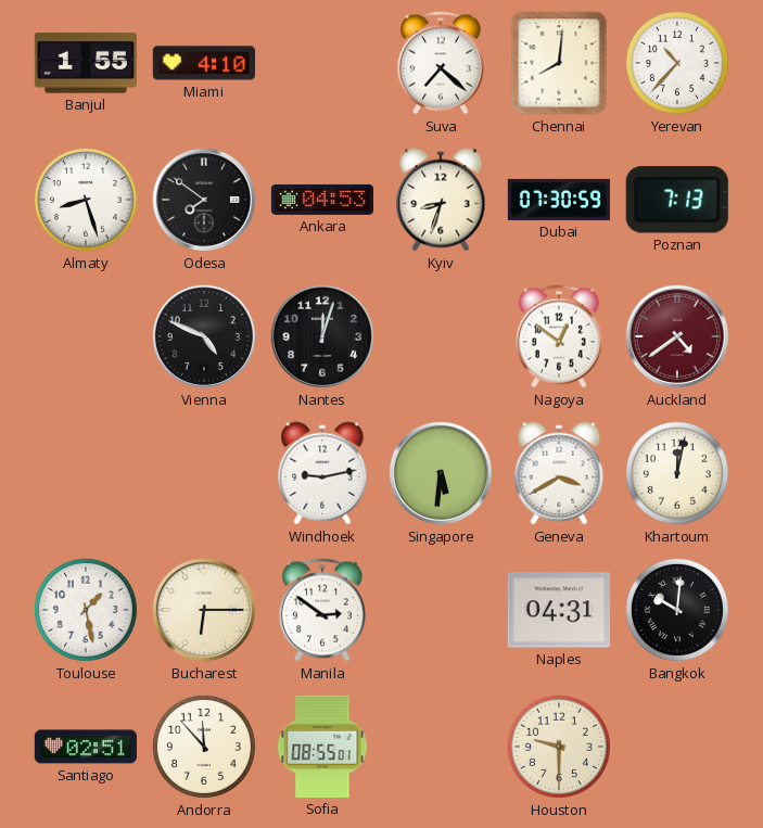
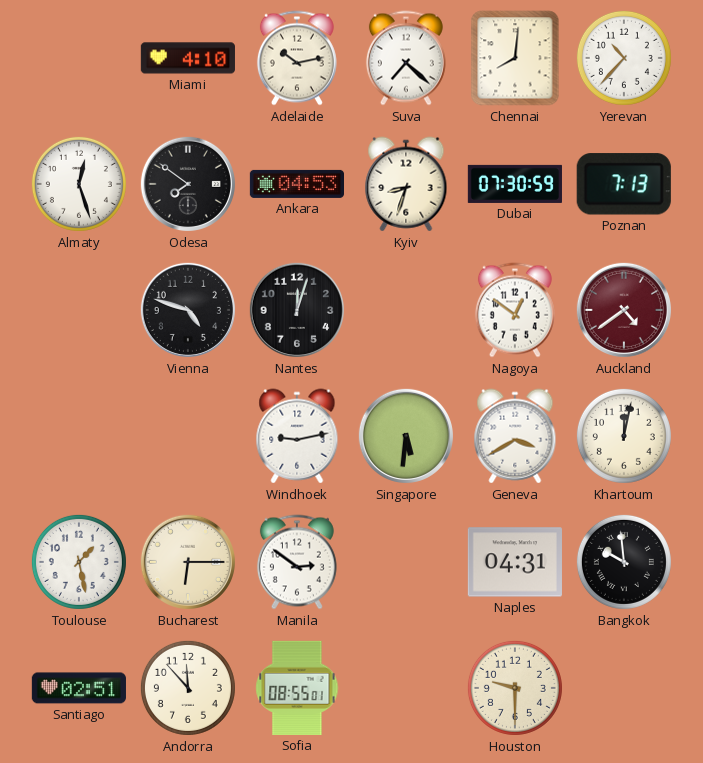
Banjul: 1:55 -> none (86, 63)
Adelaide: none -> 10:13 (297, 58)
Almaty: 8:27 -> 12:27 (79, 184)
Vienna: 4:49 -> 4:48 (188, 310)
Bangkok: 10:01 -> 9:59 (624, 562)
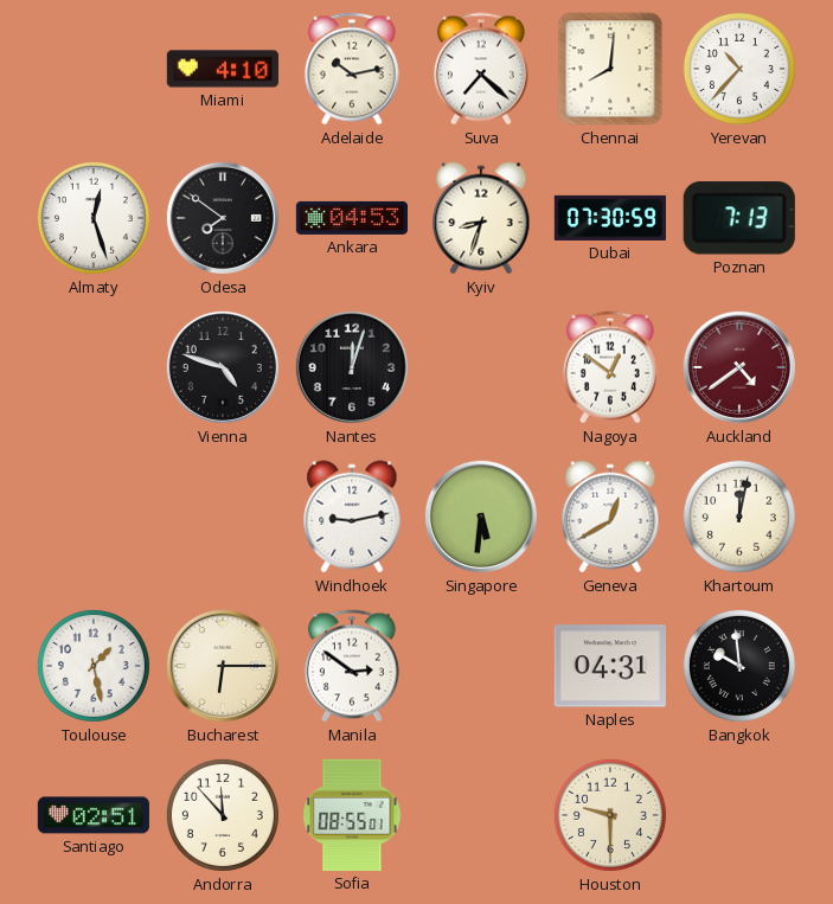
Geneva: 3:40 -> 12:40 (610, 517)
